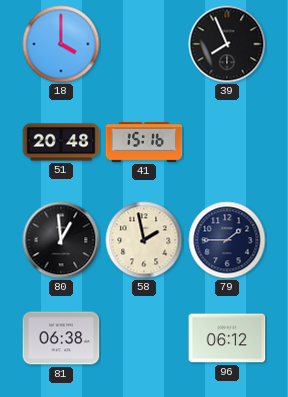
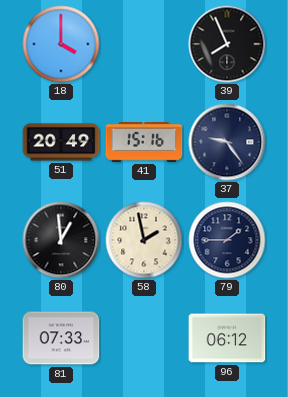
51: 20:48 -> 20:49 (61, 142)
37: none -> 9:24 (227, 142)
81: 06:38 -> 07:33 (61, 338)
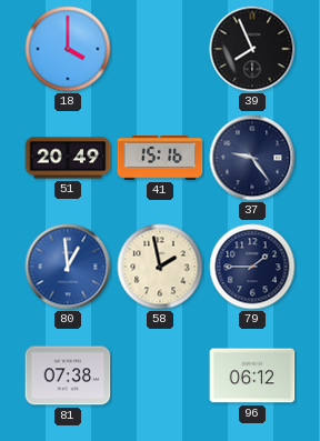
80 dial: black -> blue (68, 267)
81: 07:33 -> 07:38 (68, 375)
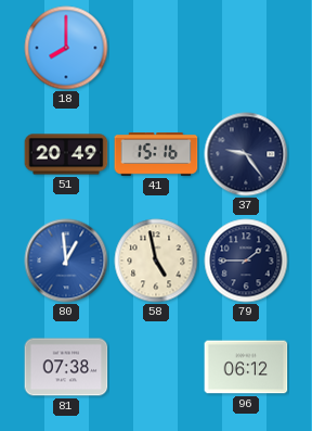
18: 4:00 -> 8:00 (66, 48)
39: 7:56 -> none (252, 49)
58: 1:58 -> 4:58 (156, 261)
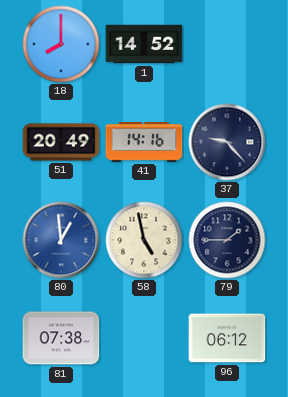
1: none -> 14:52 (144, 44)
41: 15:16 -> 14:16 (144, 143)
37: 9:24 -> 9:23 (227, 142)
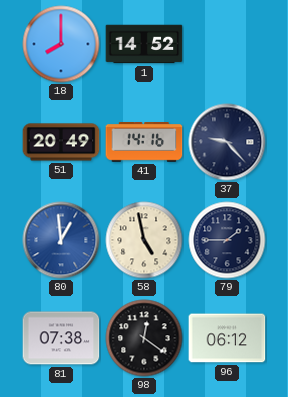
98: none -> 12:21 (144, 338)
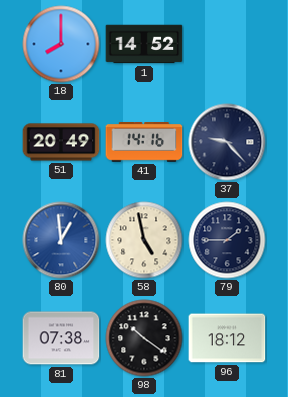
98: 12:21 -> 10:21 (144, 338)
96: 06:12 -> 18:12 (227, 338)
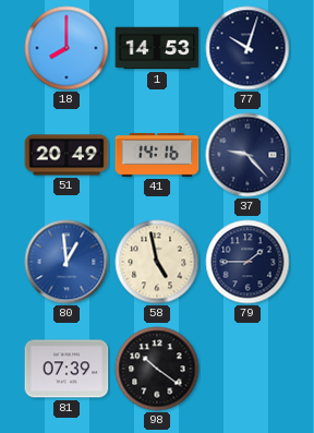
1: 14:52 -> 14:53 (157, 48)
77: none -> 10:03 (247, 48)
81: 07:38 -> 07:39 (67, 369)
96: 18:12 -> none (227, 338)
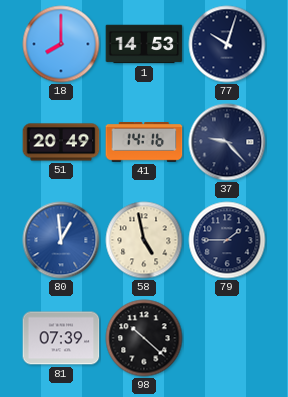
98: 10:21 -> 10:22 (144, 338)
